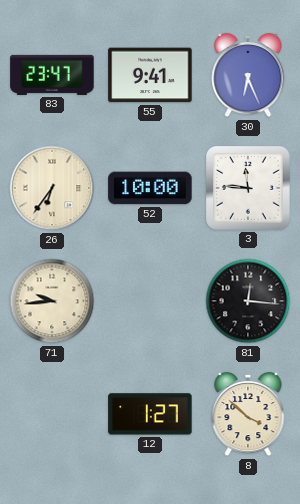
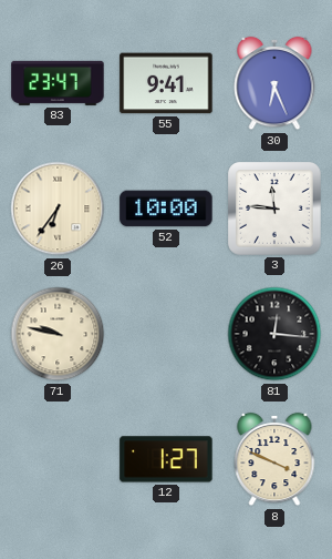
71: 9:44 -> 9:47 (58, 334)
8: 3:52 -> 3:49 (274, 459)
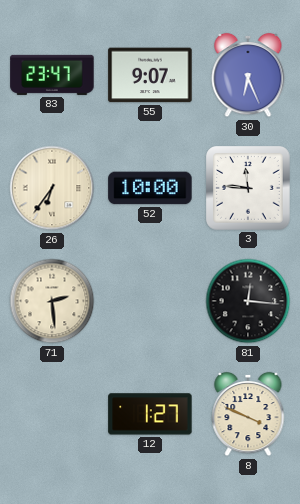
55: 9:41 -> 9:07 (150, 75)
71: 9:47 -> 2:29 (52, 301)
